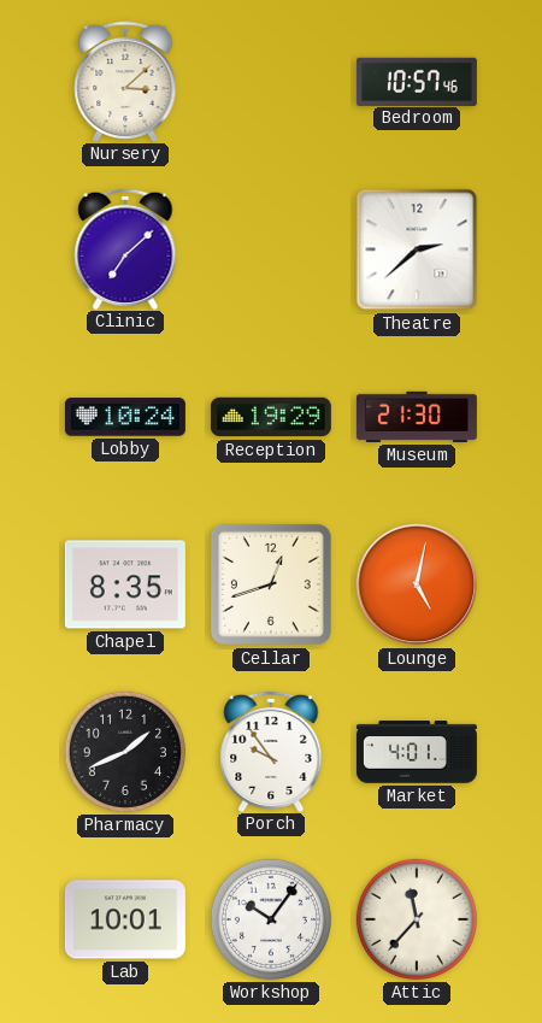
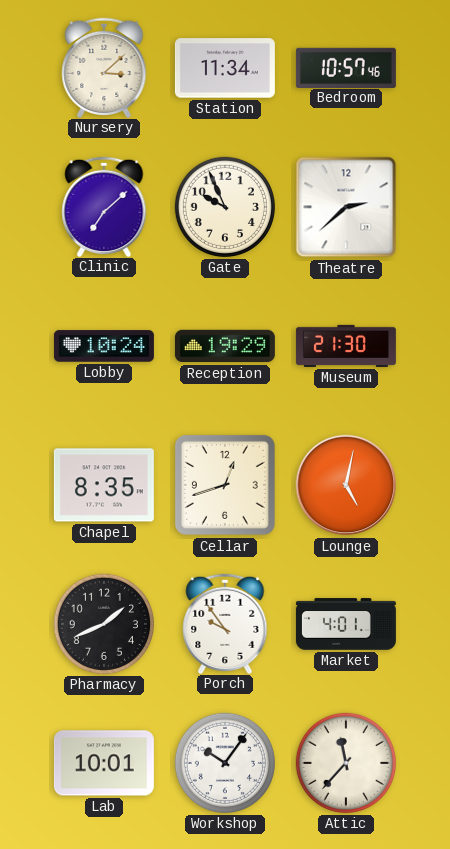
Station: none -> 11:34 (225, 68)
Gate: none -> 9:56 (225, 207)
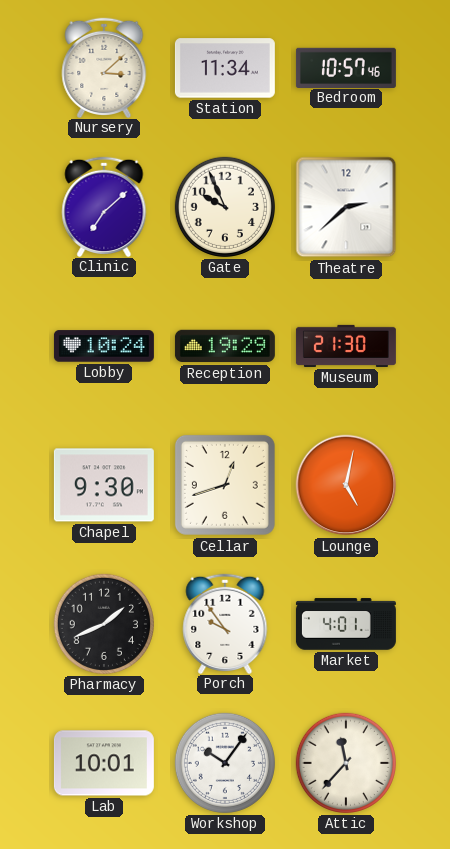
Chapel: 8:35 -> 9:30 (104, 485)
